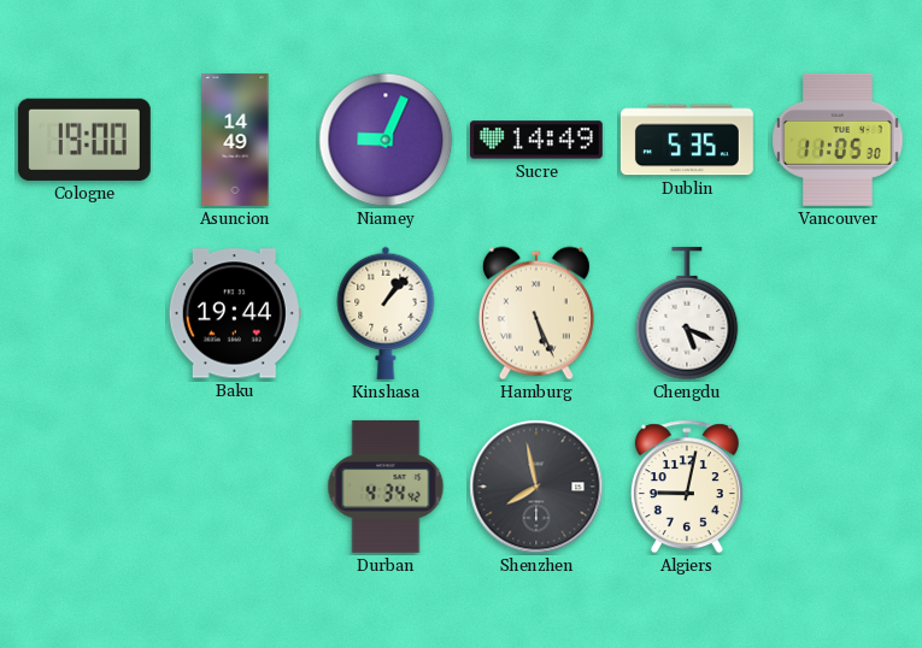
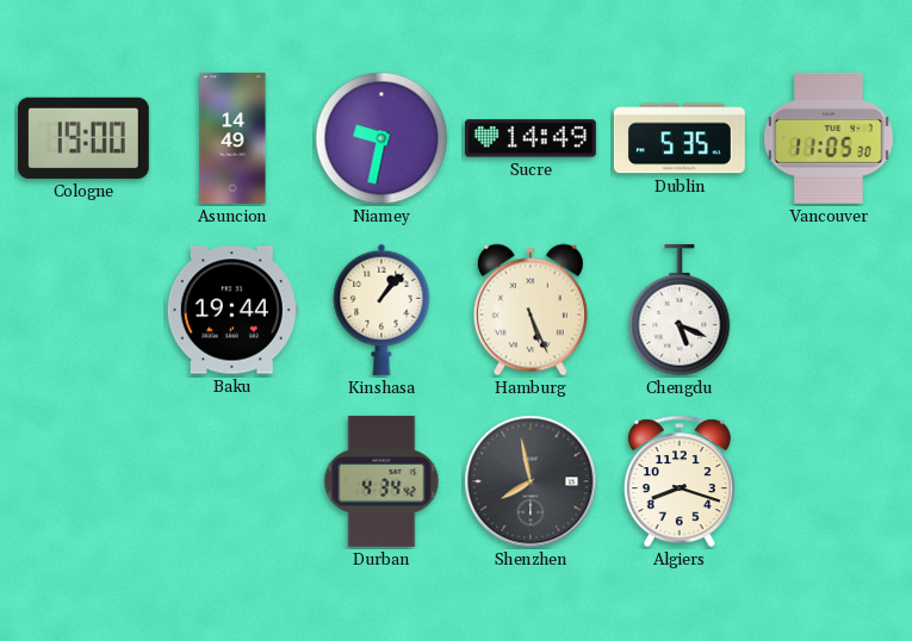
Niamey: 9:04 -> 9:32 (381, 138)
Algiers: 9:02 -> 8:18 (680, 481)
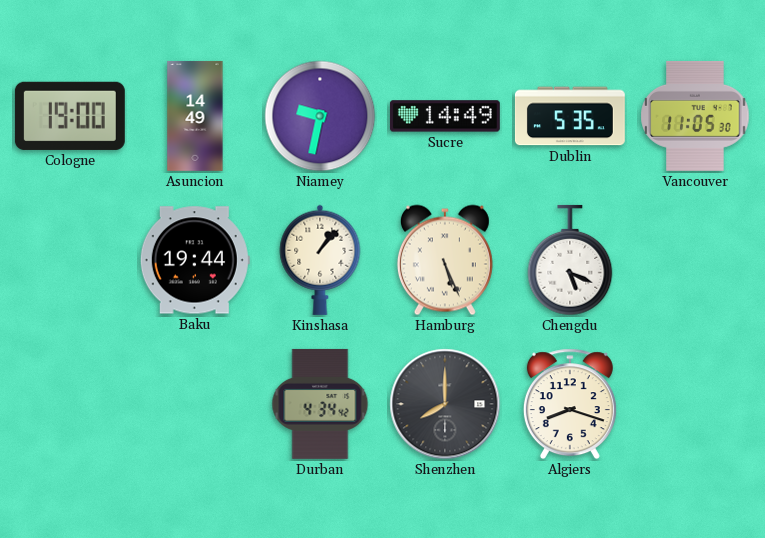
Shenzhen: 7:58 -> 8:00 (445, 404)
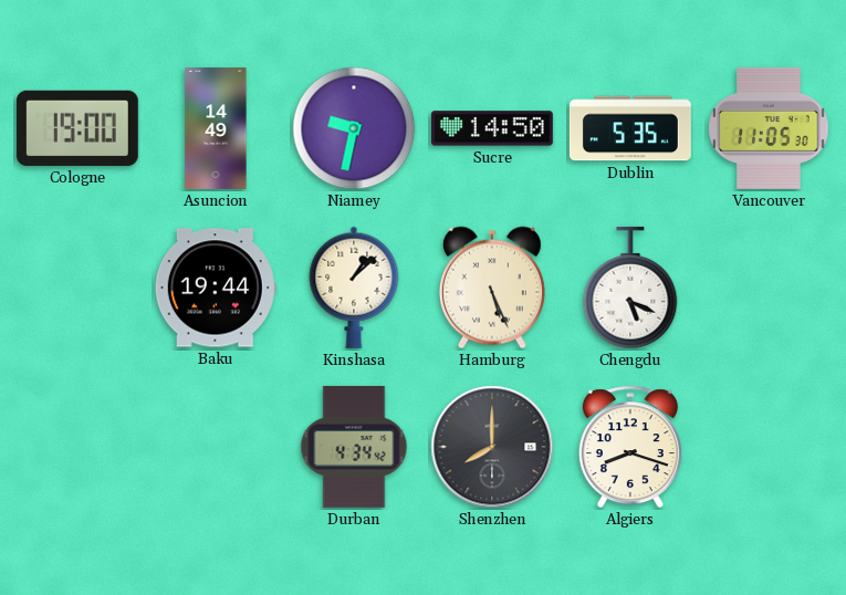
Sucre: 14:49 -> 14:50 (492, 128)
Kinshasa: 1:07 -> 1:08 (354, 288)
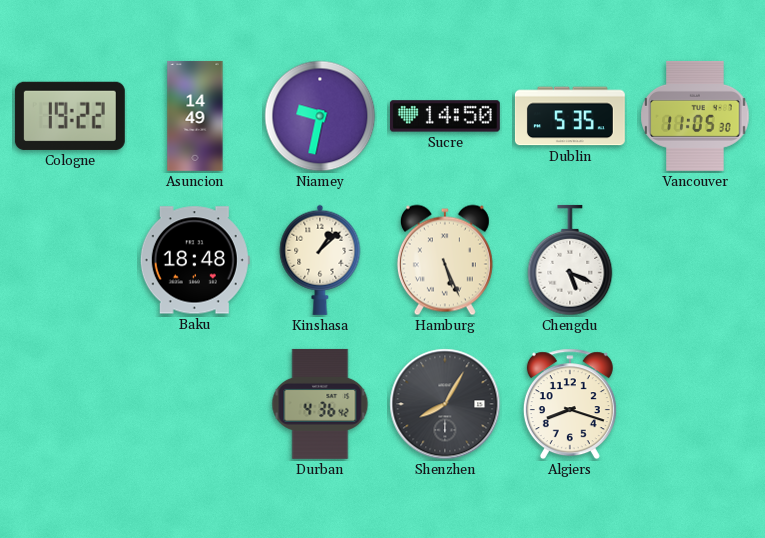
Cologne: 19:00 -> 19:22 (70, 116)
Baku: 19:44 -> 18:48 (195, 260)
Durban: 4:34 -> 4:36 (320, 404)
Shenzhen: 8:00 -> 8:05 (445, 404)
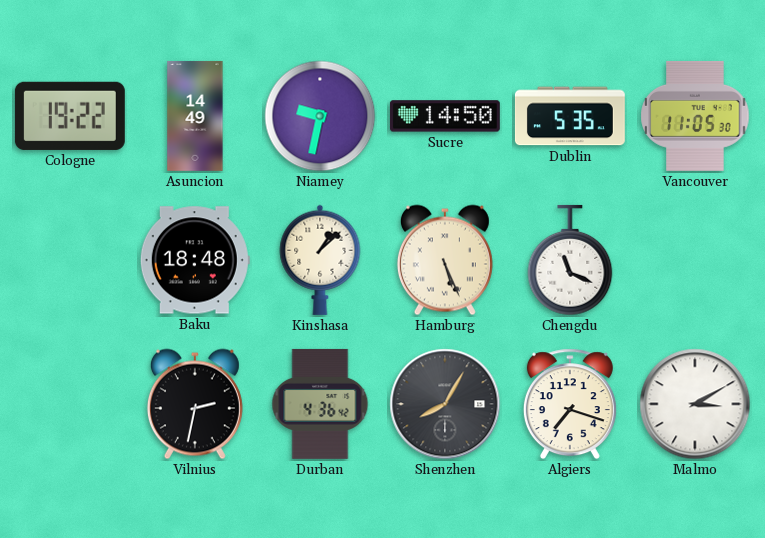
Chengdu: 5:19 -> 11:19 (570, 260)
Vilnius: none -> 2:32 (195, 404)
Algiers: 8:18 -> 7:18 (570, 404)
Malmo: none -> 3:10 (695, 404)
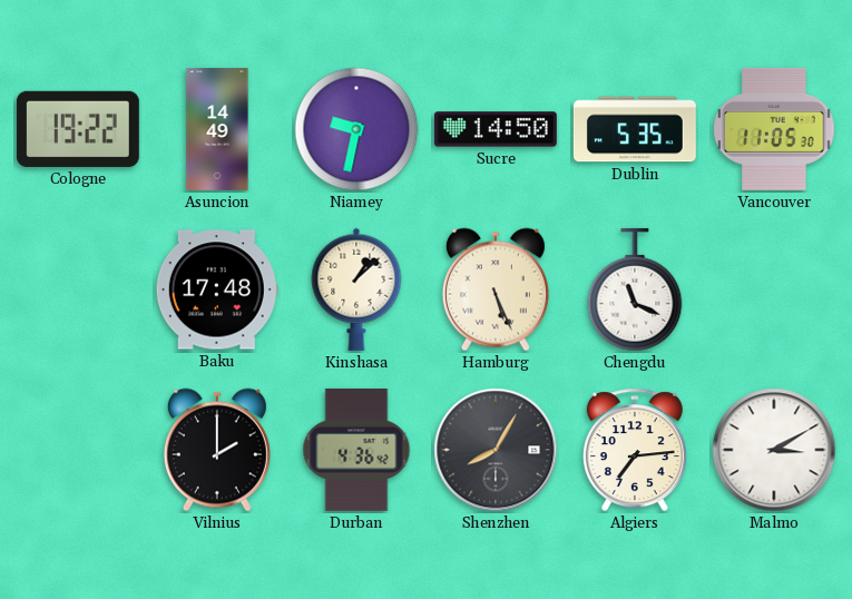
Baku: 18:48 -> 17:48 (217, 289)
Vilnius: 2:32 -> 2:00 (217, 450)
Algiers: 7:18 -> 7:14 (635, 450)
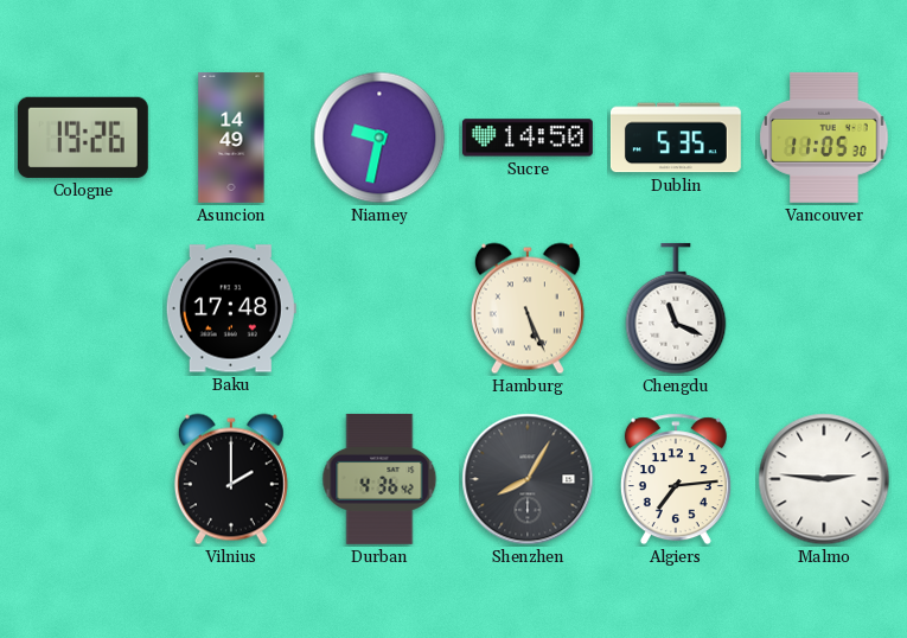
Cologne: 19:22 -> 19:26 (83, 138)
Kinshasa: 1:08 -> none (356, 289)
Malmo: 3:10 -> 2:46 (824, 479)
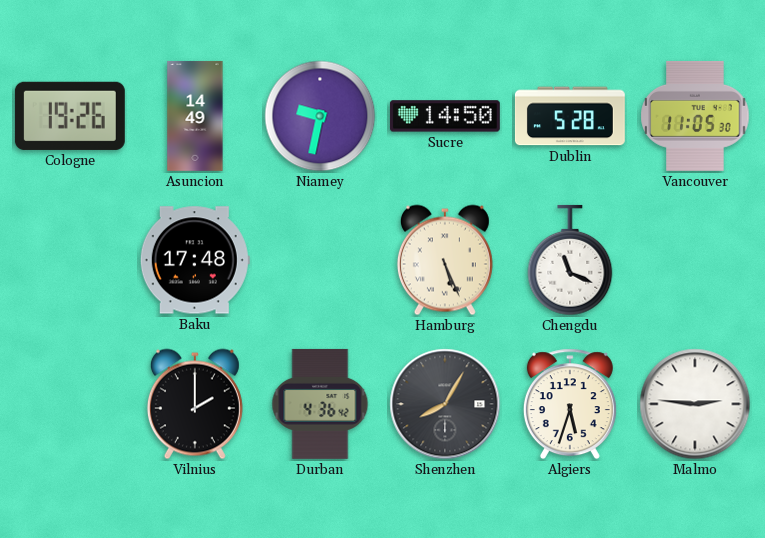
Dublin: 5:35 -> 5:28 (570, 116)
Algiers: 7:14 -> 5:33 (570, 404)
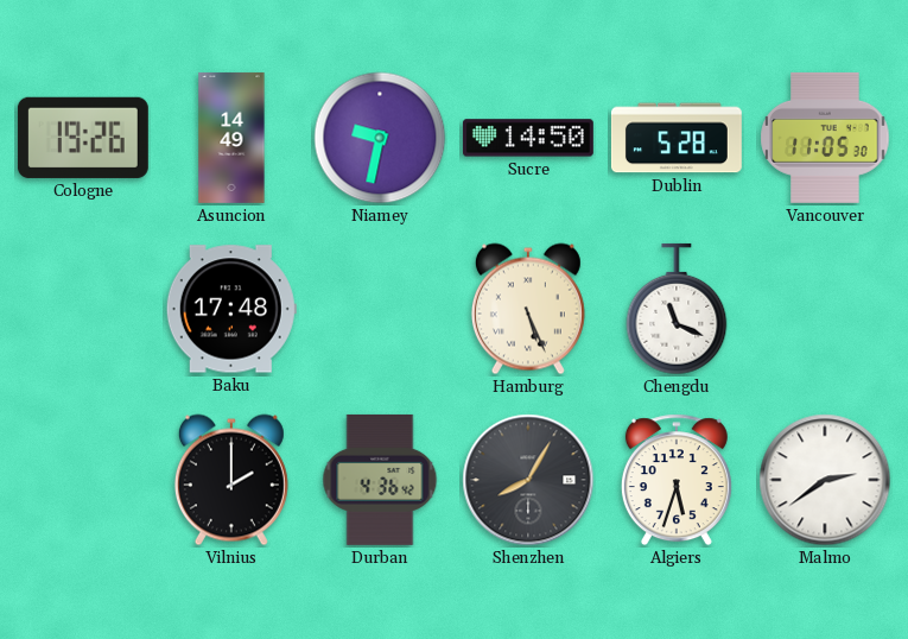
Malmo: 2:46 -> 2:39 (825, 480)
